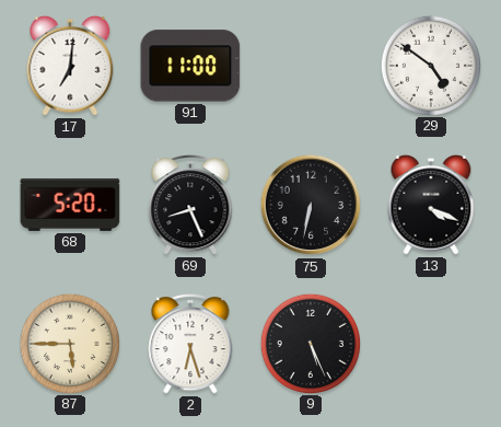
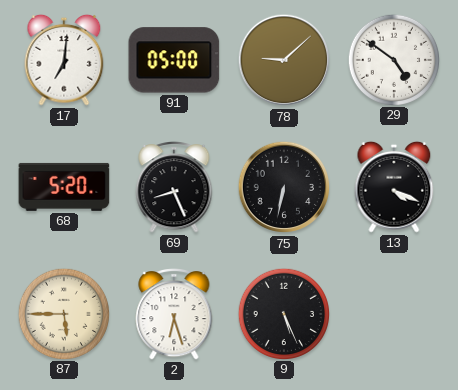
91: 11:00 -> 05:00 (174, 60)
78: none -> 9:08 (284, 60)
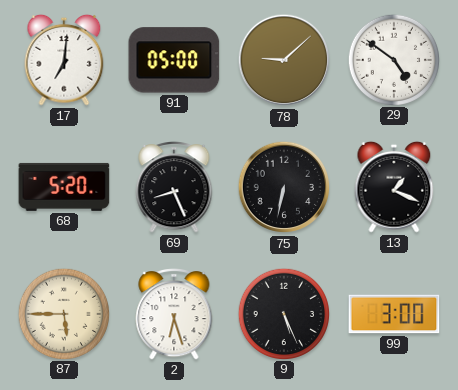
13: 4:19 -> 1:19 (394, 187)
99: none -> 3:00 (394, 314)
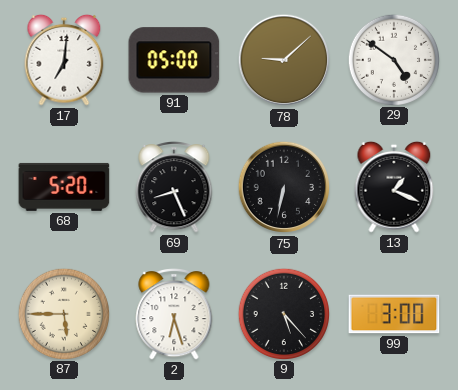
9: 5:26 -> 5:23 (283, 313)
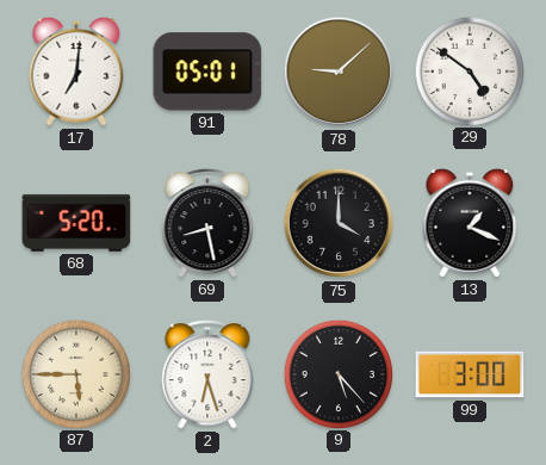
91: 05:00 -> 05:01 (207, 72)
69: 8:26 -> 8:28 (207, 224)
75: 6:32 -> 4:00 (339, 223)
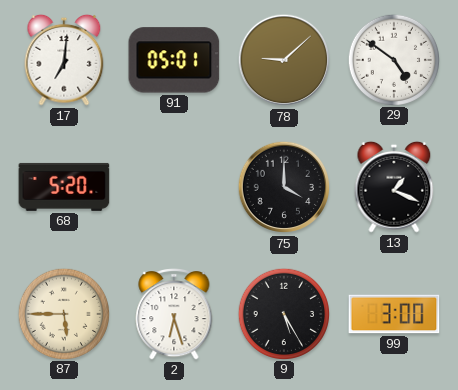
69: 8:28 -> none (207, 224)
9: 5:23 -> 5:25 (283, 313)
